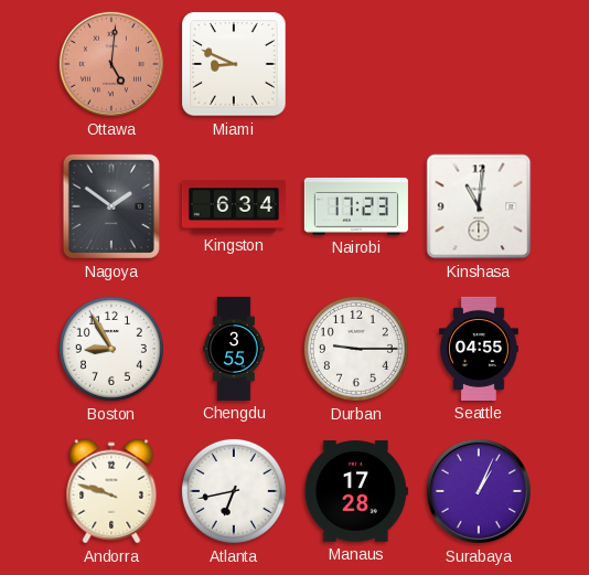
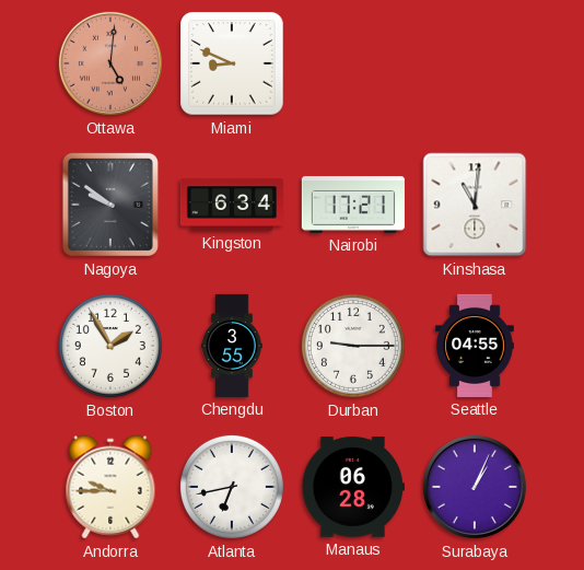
Nagoya: 1:51 -> 9:51 (110, 205)
Nairobi: 17:23 -> 17:21 (353, 205)
Boston: 8:55 -> 1:55 (110, 346)
Andorra: 9:48 -> 9:45 (110, 487)
Manaus: 17:28 -> 06:28 (353, 487)
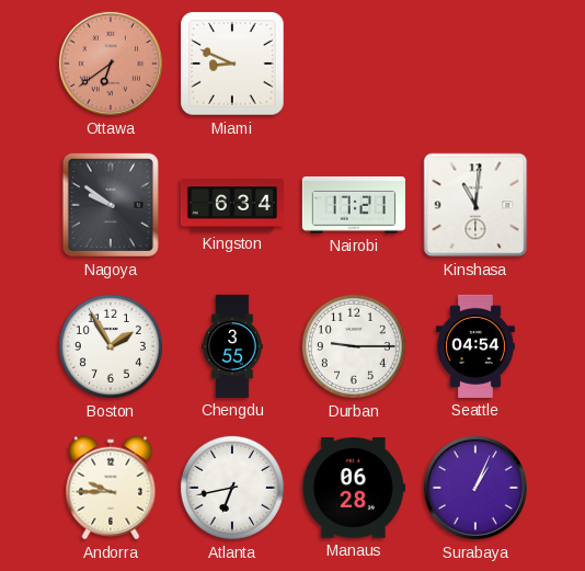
Ottawa: 5:01 -> 6:39 (111, 64)
Seattle: 04:55 -> 04:54 (477, 346)
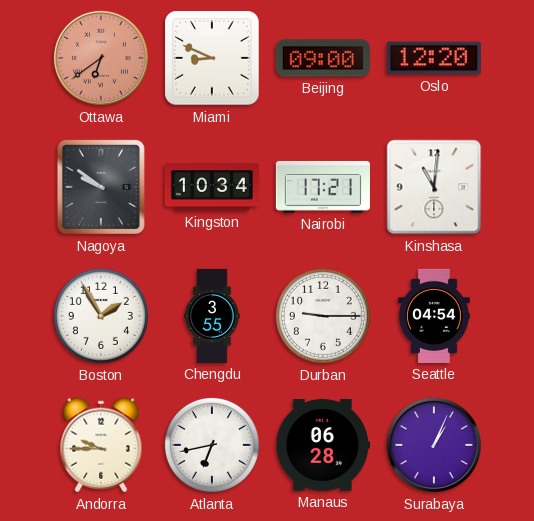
Beijing: none -> 09:00 (323, 58)
Oslo: none -> 12:20 (434, 58)
Kingston: 6:34 -> 10:34 (212, 187)
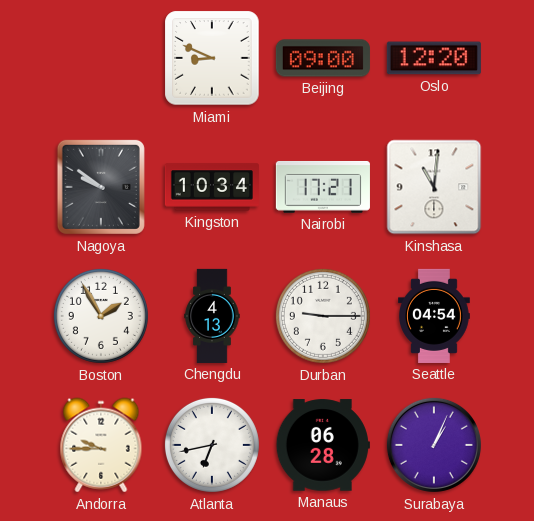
Ottawa: 6:39 -> none (101, 58)
Chengdu: 3:55 -> 4:13 (212, 316)
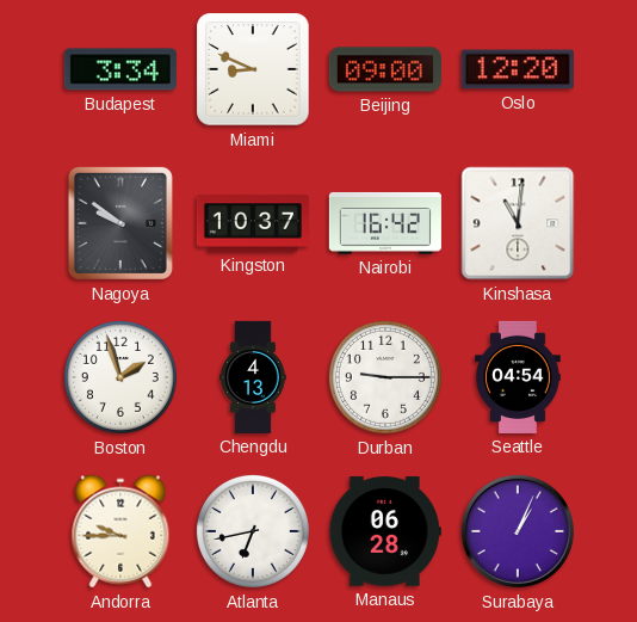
Budapest: none -> 3:34 (120, 69)
Kingston: 10:34 -> 10:37 (253, 223)
Nairobi: 17:21 -> 16:42 (385, 223)
Boston: 1:55 -> 1:57 (120, 377)
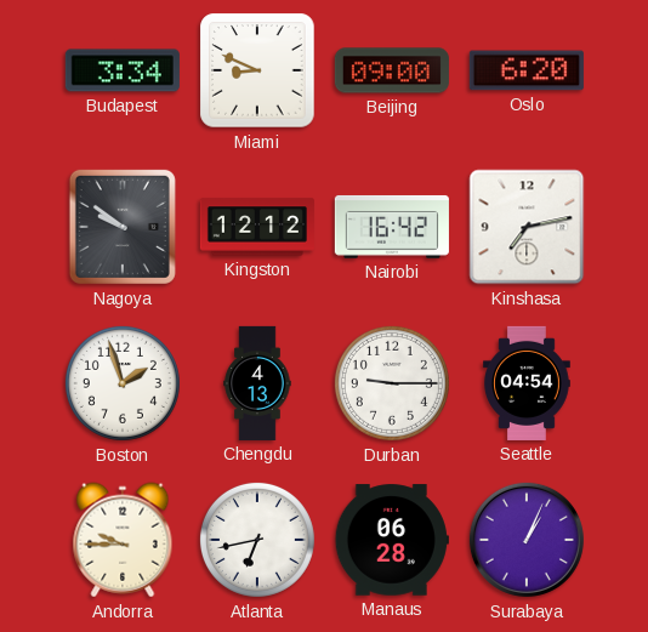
Oslo: 12:20 -> 6:20 (527, 70)
Kingston: 10:37 -> 12:12 (257, 227)
Kinshasa: 11:01 -> 7:13 (527, 227)
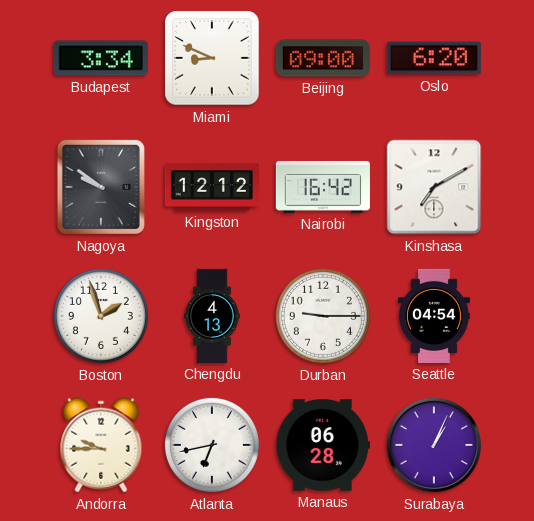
Kinshasa: 7:13 -> 7:10 (434, 187)
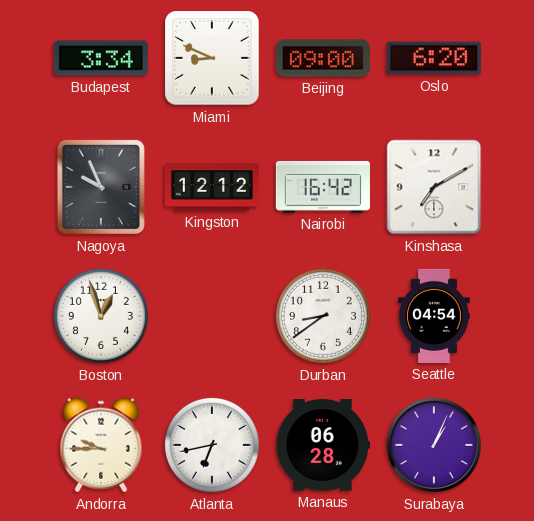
Nagoya: 9:51 -> 9:56 (101, 187)
Boston: 1:57 -> 12:57 (101, 316)
Chengdu: 4:13 -> none (212, 316)
Durban: 9:15 -> 8:39 (323, 316)
